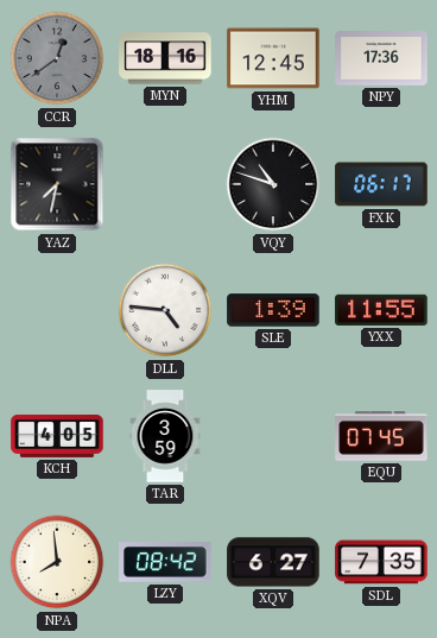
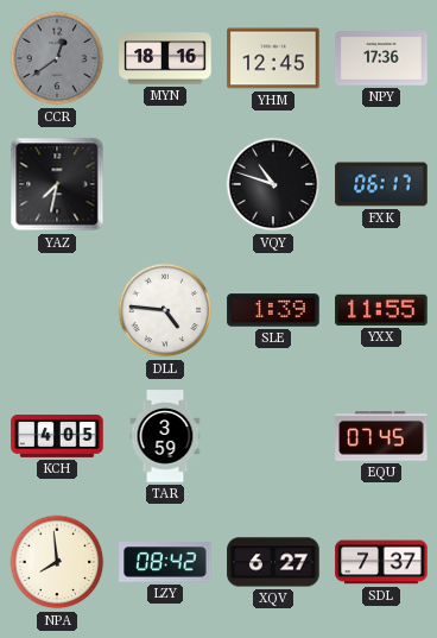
SDL: 7:35 -> 7:37 (381, 562)
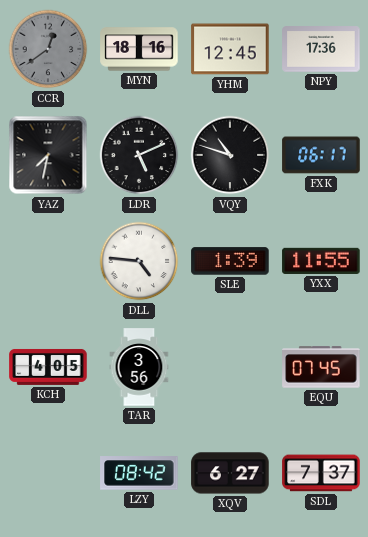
LDR: none -> 5:11 (139, 155)
TAR: 3:59 -> 3:56 (139, 367)
NPA: 7:59 -> none (57, 562)
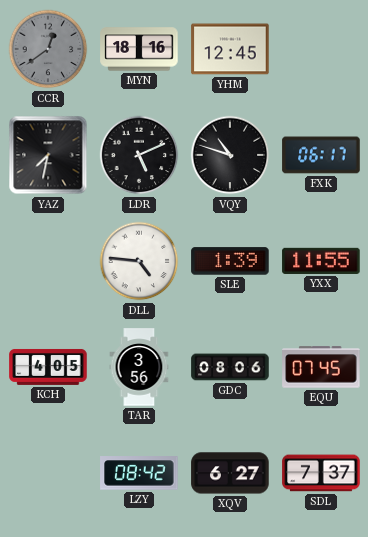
NPY: 17:36 -> none (321, 49)
GDC: none -> 08:06 (230, 367)
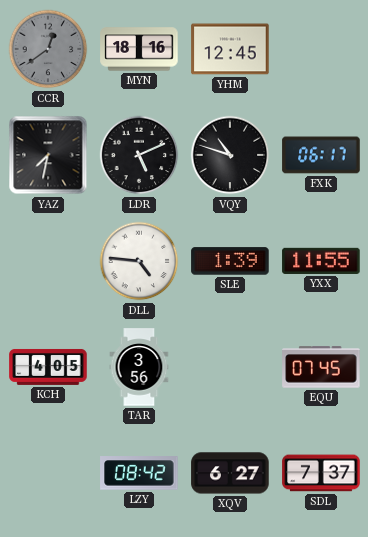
GDC: 08:06 -> none (230, 367)
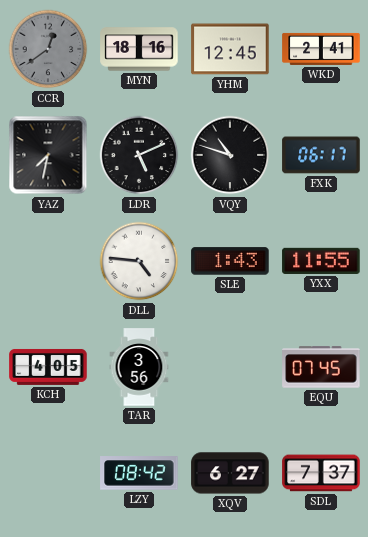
WKD: none -> 2:41 (321, 49)
SLE: 1:39 -> 1:43 (230, 261)
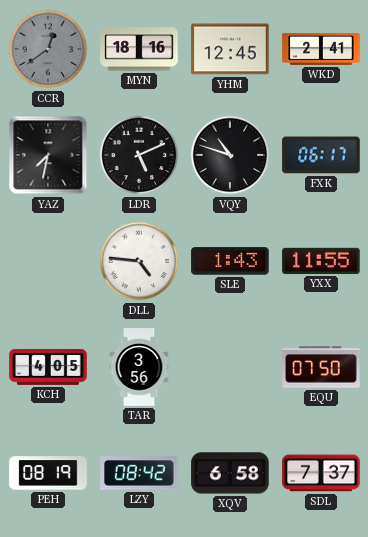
EQU: 07:45 -> 07:50 (321, 367)
PEH: none -> 08:19 (48, 473)
XQV: 6:27 -> 6:58 (230, 473)
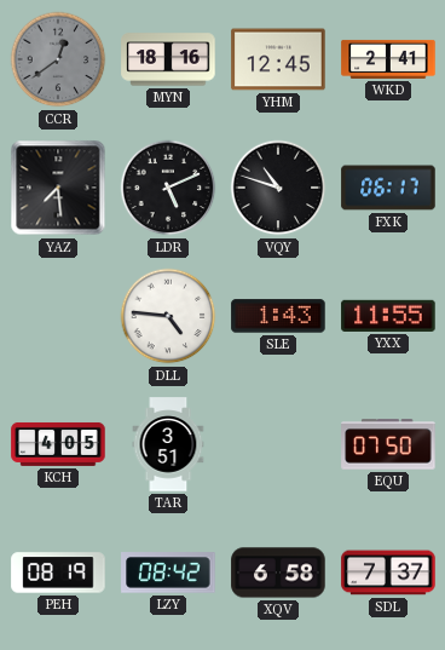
YAZ: 7:32 -> 7:29 (58, 188)
TAR: 3:56 -> 3:51 (168, 444)
